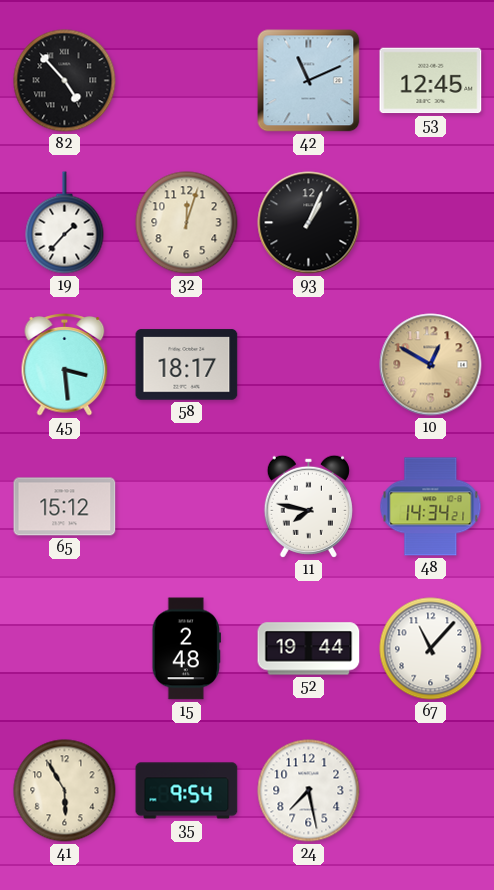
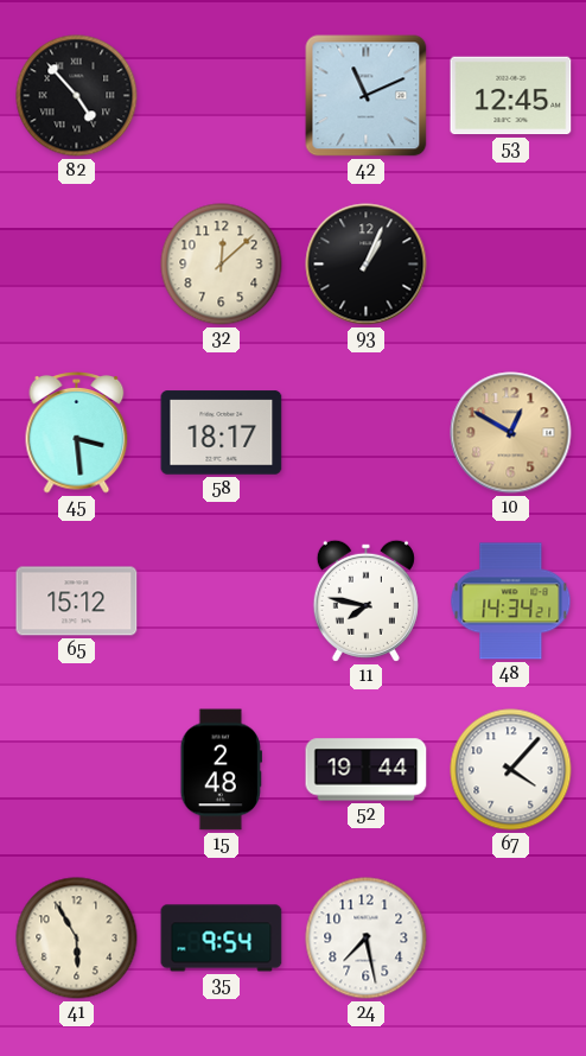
19: 1:37 -> none (65, 223)
32: 12:03 -> 12:08 (222, 265)
67: 11:07 -> 4:07 (511, 770)
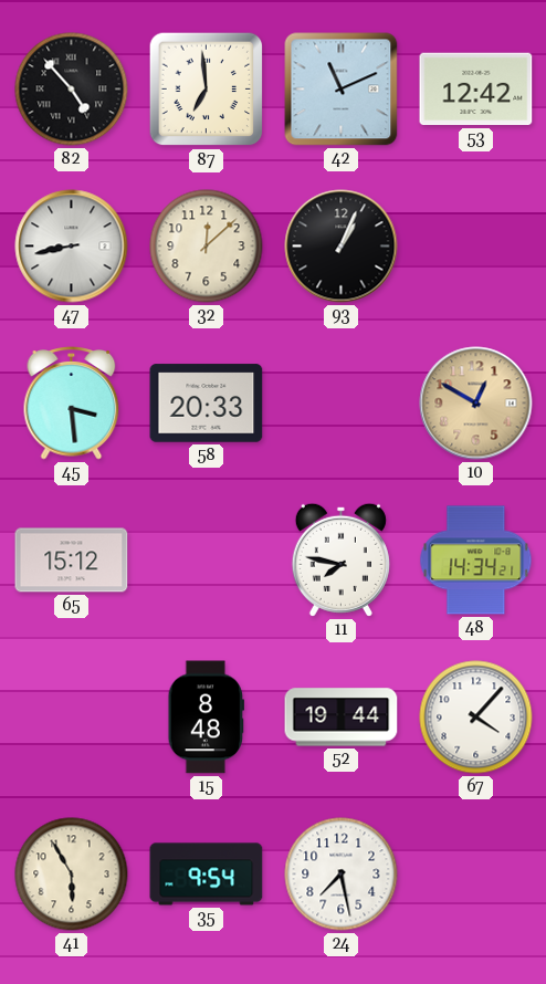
87: none -> 6:59 (207, 90)
53: 12:45 -> 12:42 (476, 90)
47: none -> 8:43 (72, 247)
58: 18:17 -> 20:33 (207, 404)
15: 2:48 -> 8:48 (206, 718)
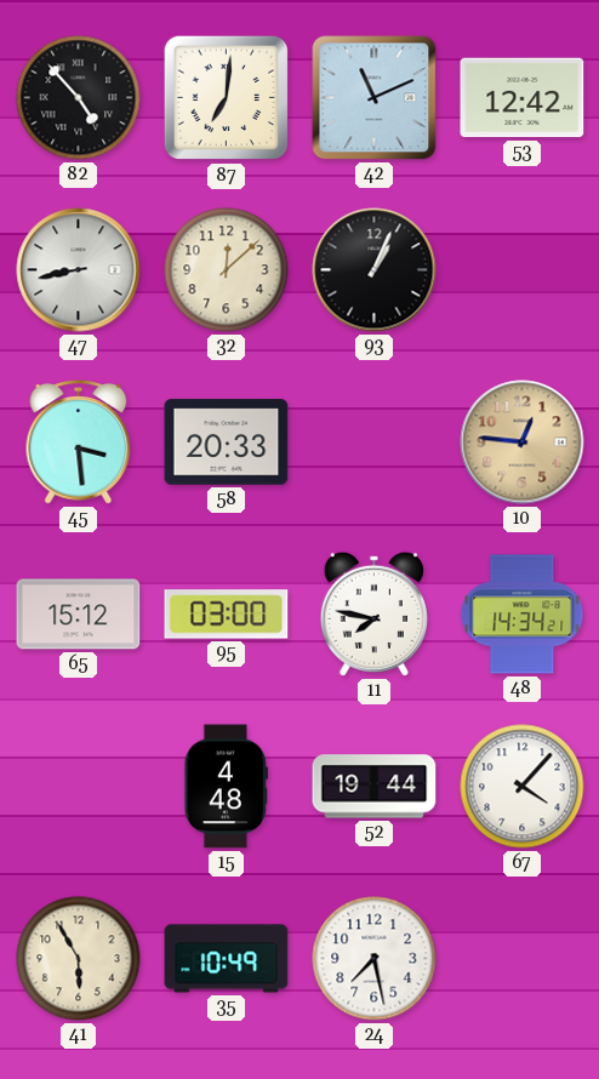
87: 6:59 -> 7:01 (227, 98)
10: 12:50 -> 12:46 (523, 443)
95: none -> 03:00 (227, 615)
15: 8:48 -> 4:48 (226, 787)
35: 9:54 -> 10:49 (227, 959)
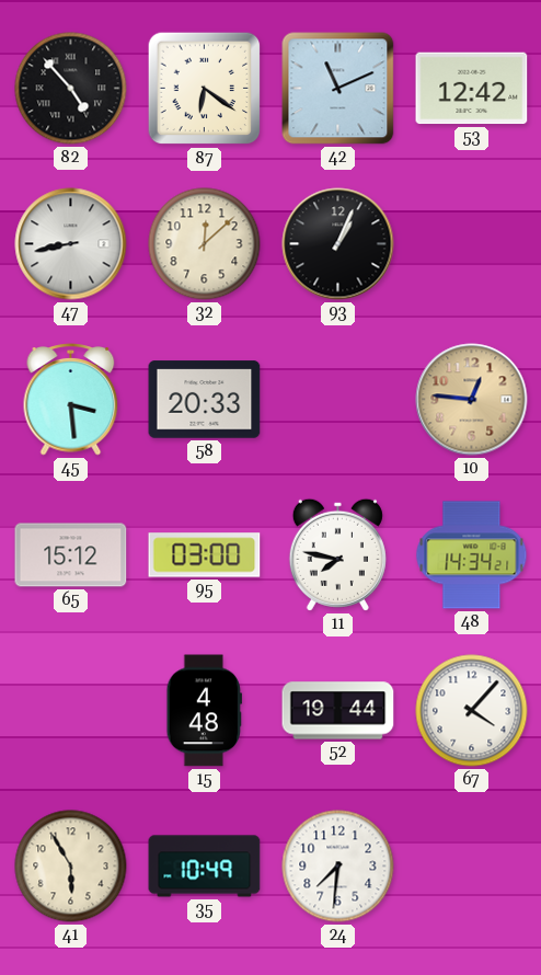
87: 7:01 -> 6:21 (205, 89)
24: 7:28 -> 7:31 (338, 867)
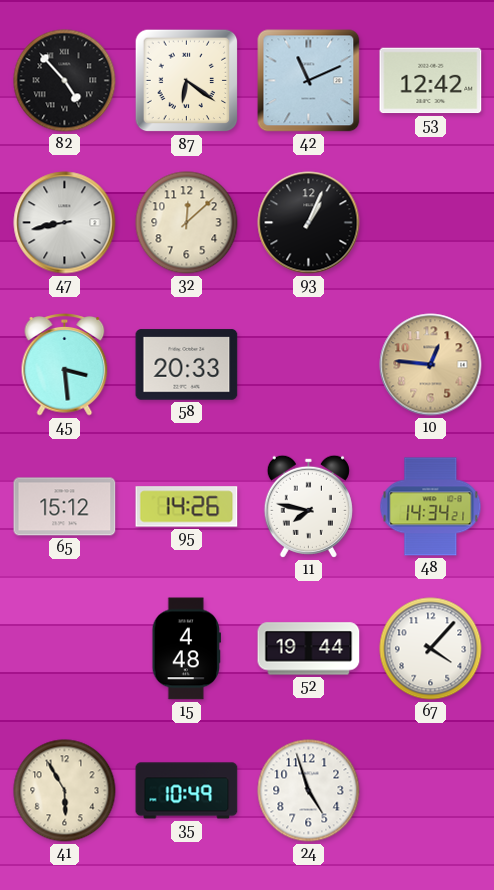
95: 03:00 -> 14:26 (187, 507)
24: 7:31 -> 4:57 (309, 791)
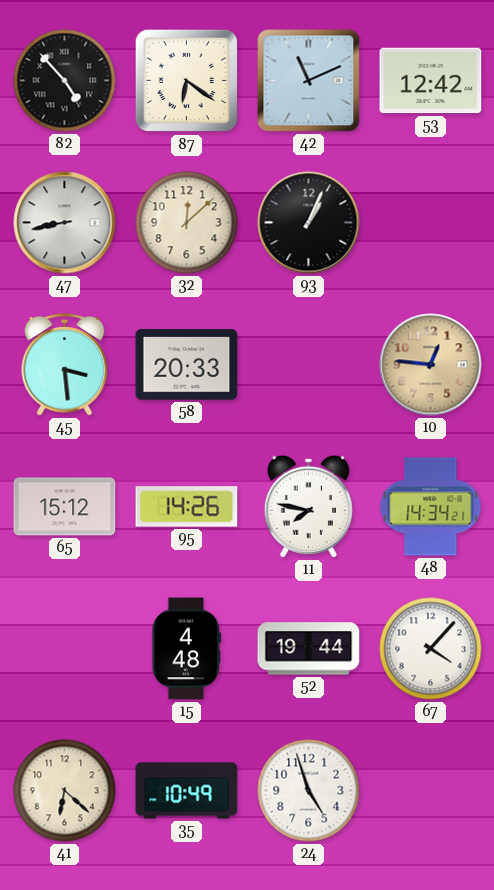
41: 5:55 -> 6:22 (65, 791)
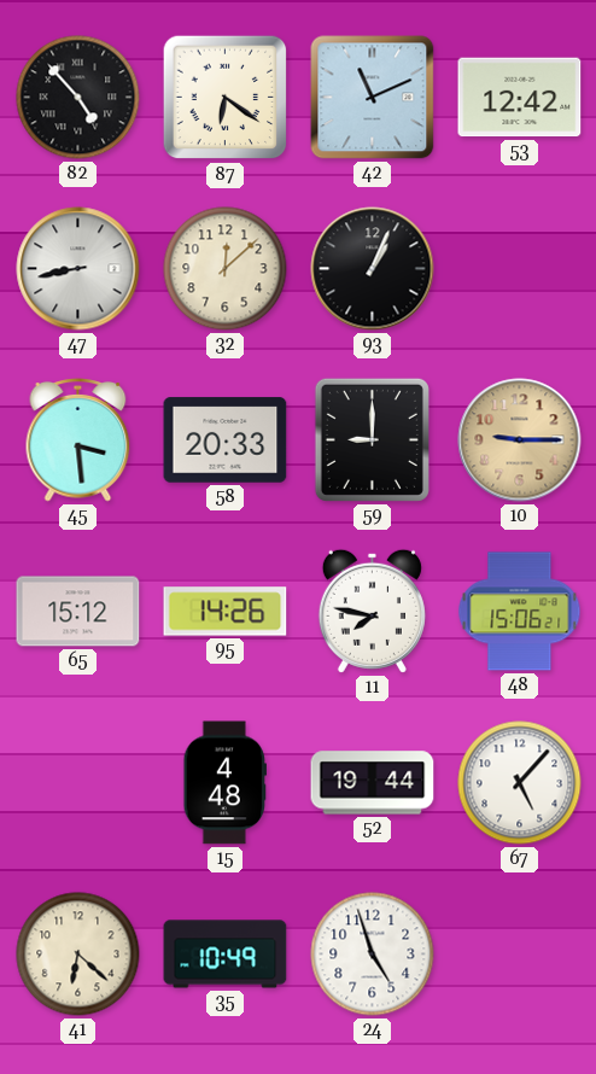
59: none -> 9:00 (372, 439)
10: 12:46 -> 9:15 (520, 440)
48: 14:34 -> 15:06 (520, 612)
67: 4:07 -> 5:07 (520, 783)
